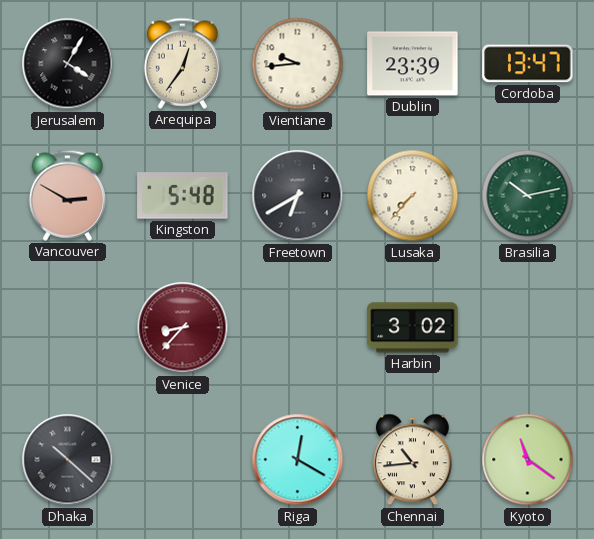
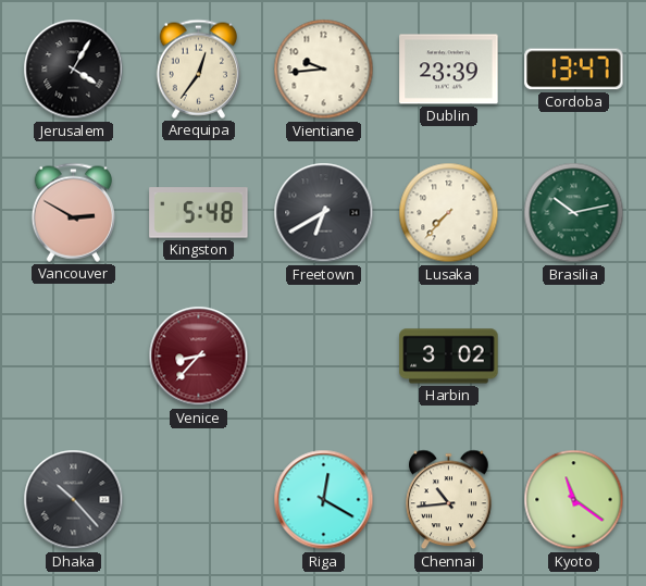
Dhaka: 10:22 -> 10:23 (74, 500)
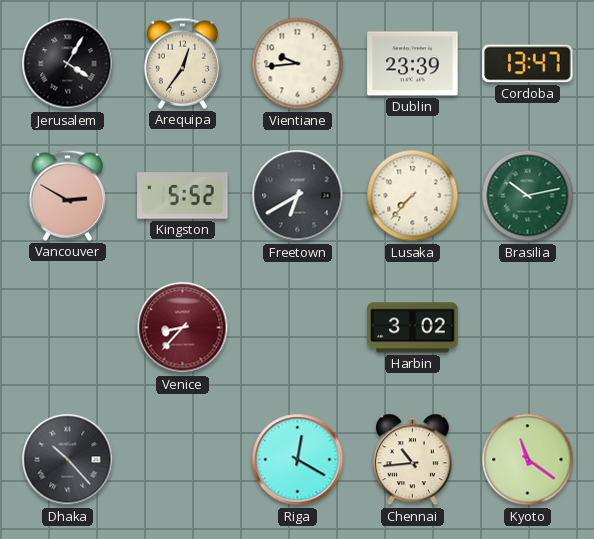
Kingston: 5:48 -> 5:52 (183, 196)
